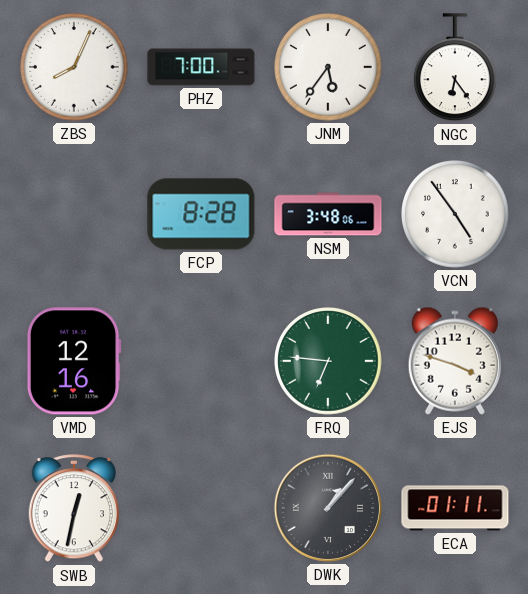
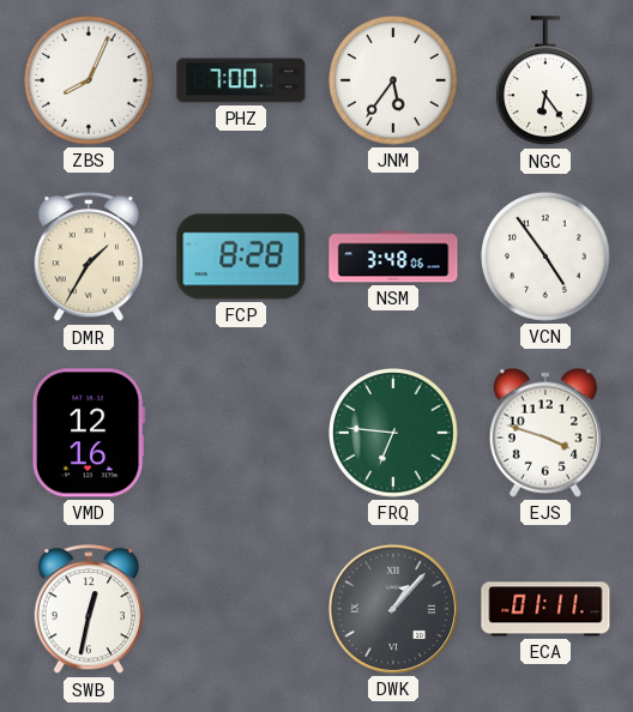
DMR: none -> 1:35 (88, 258)
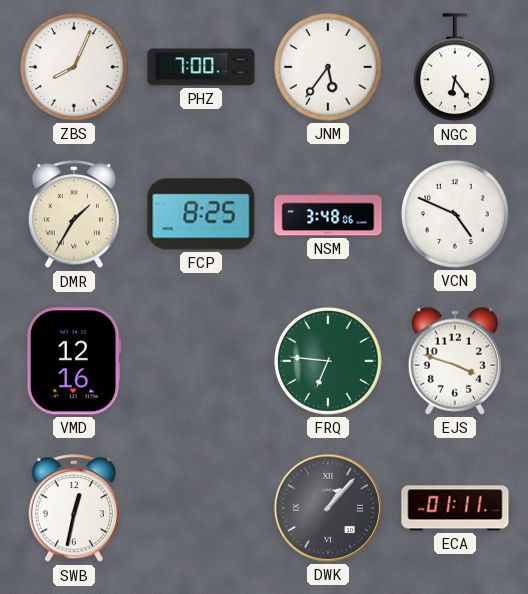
FCP: 8:28 -> 8:25 (201, 214)
VCN: 4:54 -> 4:49 (456, 215)
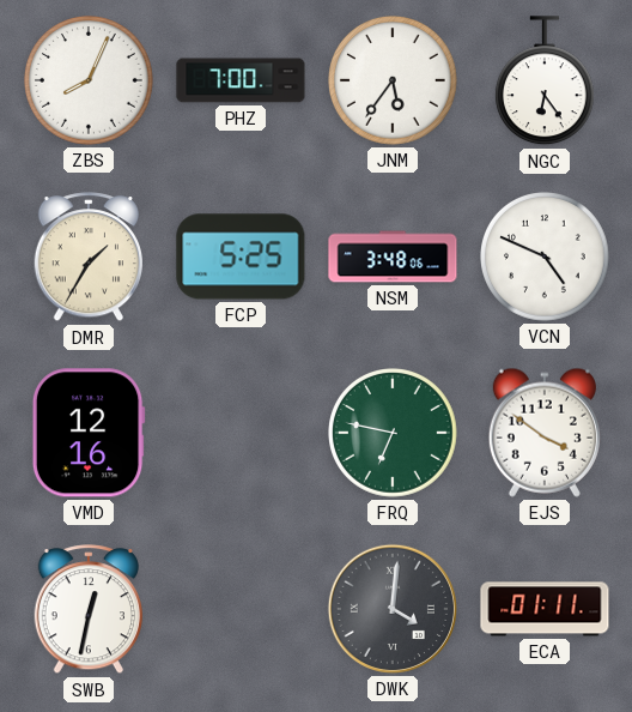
FCP: 8:25 -> 5:25 (241, 257)
FRQ: 6:46 -> 6:47 (394, 434)
EJS: 3:48 -> 3:51 (545, 433)
DWK: 1:07 -> 4:01 (393, 609)
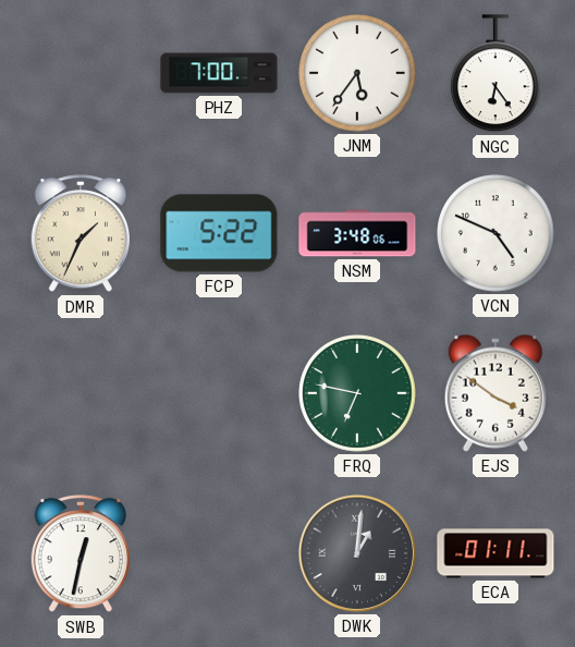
ZBS: 8:04 -> none (90, 82)
DMR: 1:35 -> 1:34 (79, 234)
FCP: 5:25 -> 5:22 (219, 233)
VMD: 12:16 -> none (89, 433)
DWK: 4:01 -> 1:01 (357, 553)
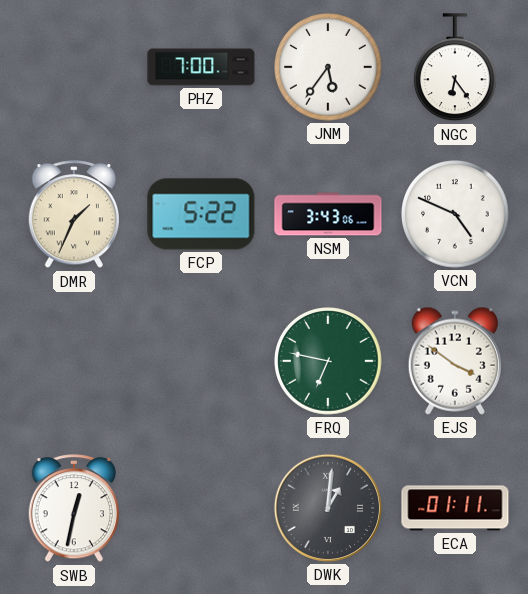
NSM: 3:48 -> 3:43 (328, 214)
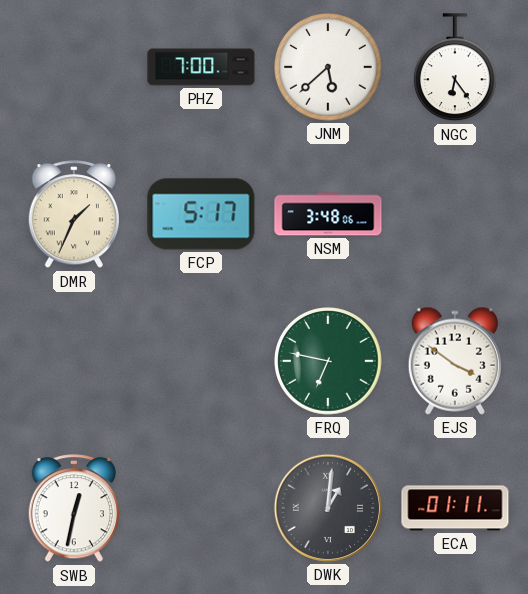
JNM: 5:36 -> 5:38 (329, 68)
FCP: 5:22 -> 5:17 (201, 214)
NSM: 3:43 -> 3:48 (328, 214)
VCN: 4:49 -> none (456, 215)
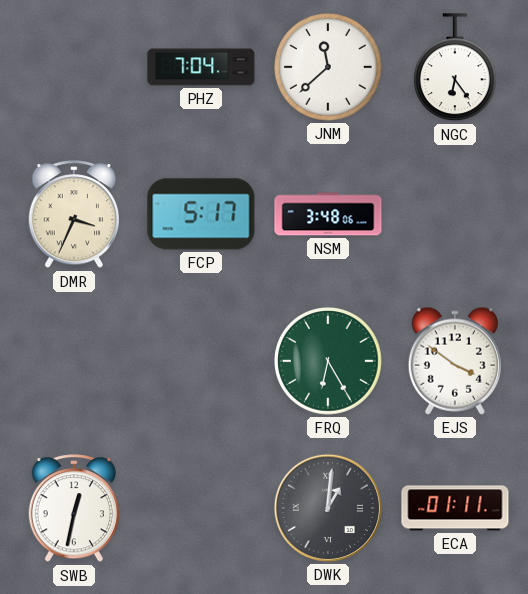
PHZ: 7:00 -> 7:04 (201, 67)
JNM: 5:38 -> 11:38 (329, 68)
DMR: 1:34 -> 3:34 (73, 215)
FRQ: 6:47 -> 6:25 (329, 362)
